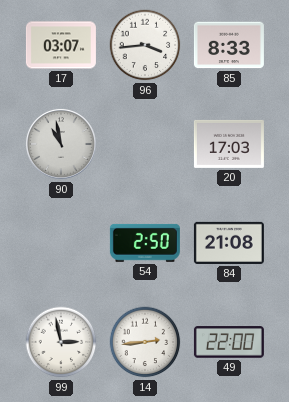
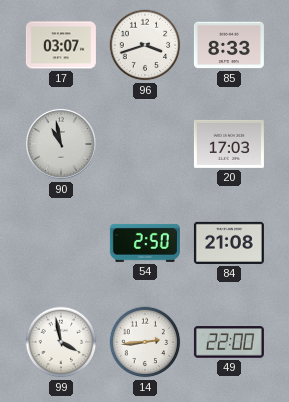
96: 3:44 -> 3:42 (145, 45)
99: 2:58 -> 3:58 (61, 342)
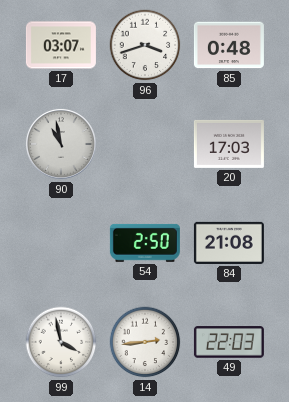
85: 8:33 -> 0:48 (229, 45)
49: 22:00 -> 22:03 (229, 342)
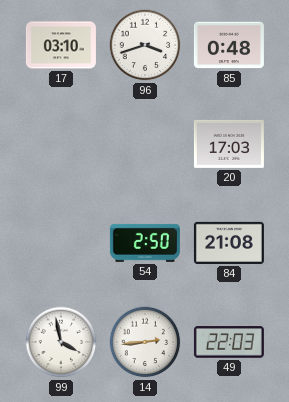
17: 03:07 -> 03:10 (61, 45)
90: 10:58 -> none (61, 144)
